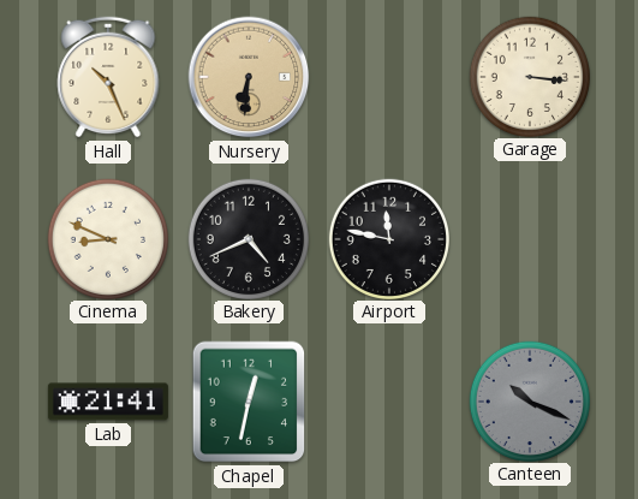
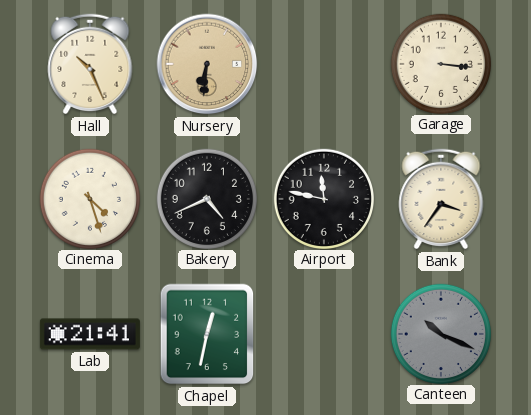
Cinema: 8:49 -> 4:27 (89, 198)
Bank: none -> 3:36 (441, 199)
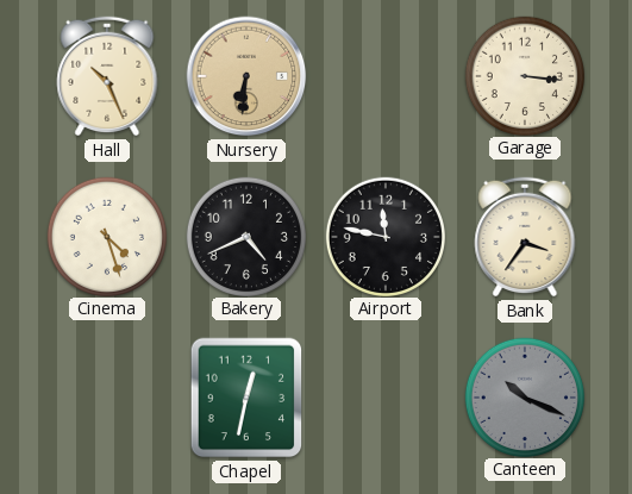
Lab: 21:41 -> none (90, 334)
